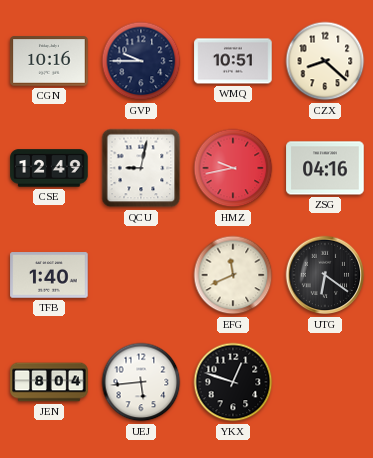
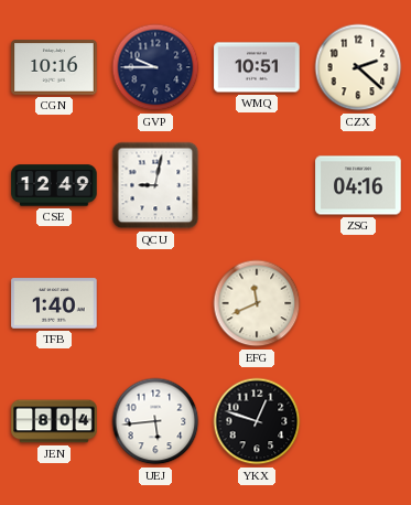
CZX: 8:22 -> 2:22 (358, 67)
HMZ: 9:43 -> none (233, 168)
UTG: 6:21 -> none (325, 275)
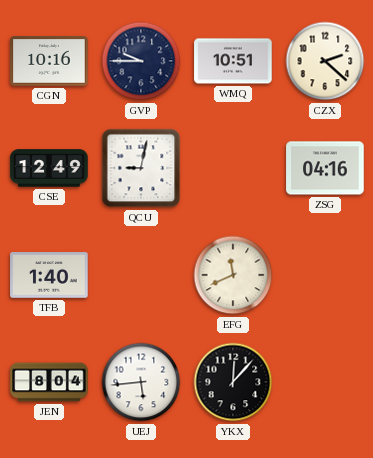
YKX: 12:48 -> 12:07 (233, 382)
